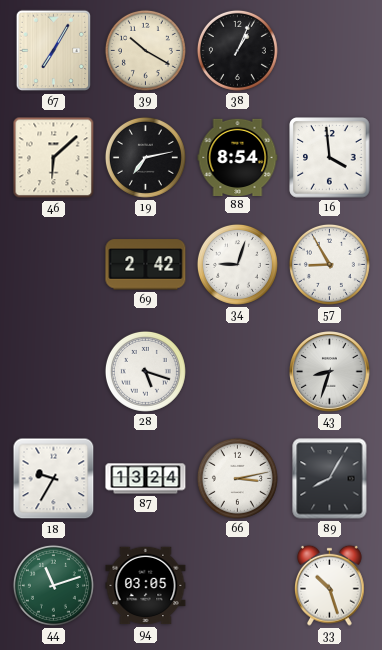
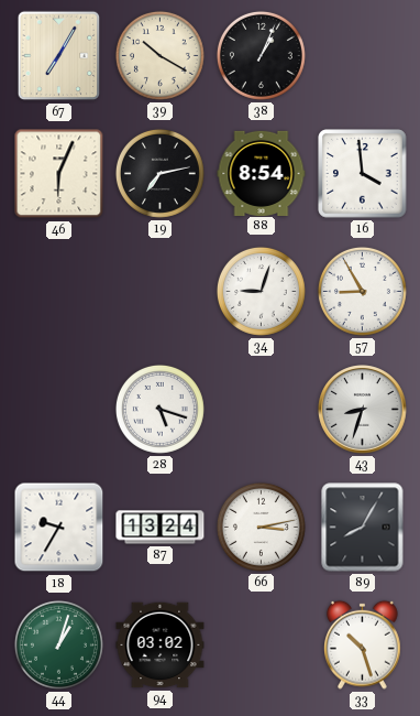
46: 6:08 -> 6:04 (59, 174)
69: 2:42 -> none (146, 265)
44: 11:12 -> 1:03 (58, 644)
94: 03:05 -> 03:02 (161, 646)
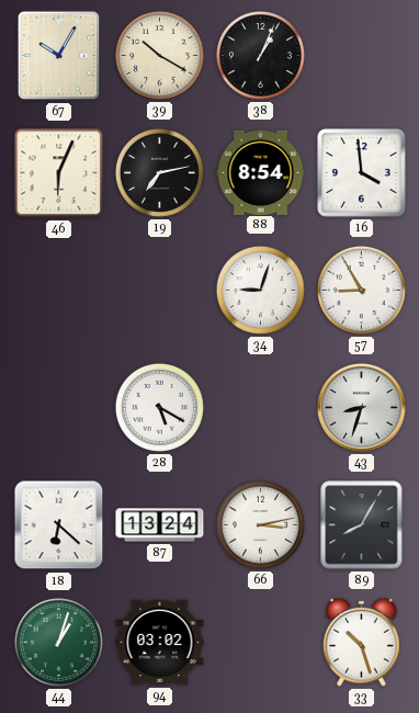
67: 7:05 -> 10:05 (59, 56)
28: 5:18 -> 5:20 (159, 407)
18: 9:35 -> 6:22 (59, 525)
